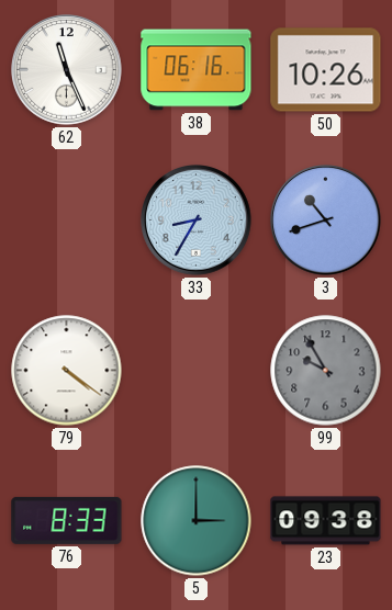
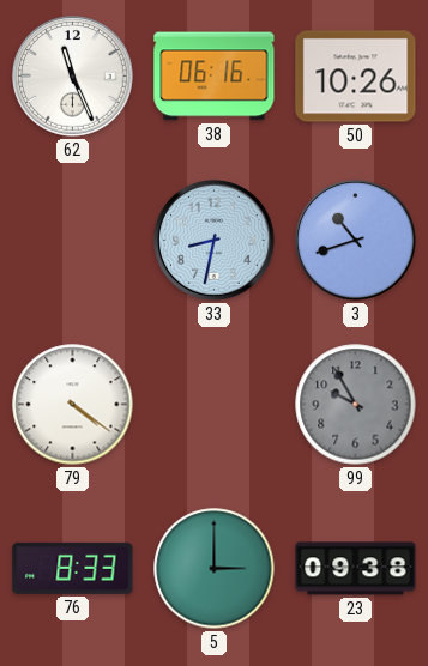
33: 8:35 -> 8:32 (215, 241)
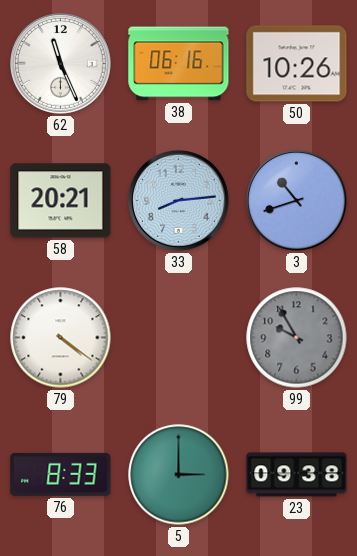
58: none -> 20:21 (61, 201)
33: 8:32 -> 8:14 (179, 201)
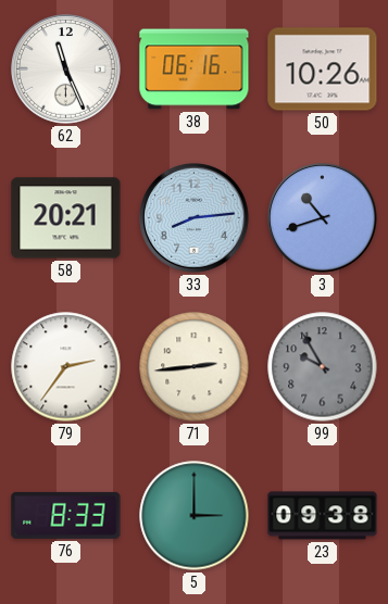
79: 4:21 -> 2:36 (66, 367)
71: none -> 2:44 (195, 367)
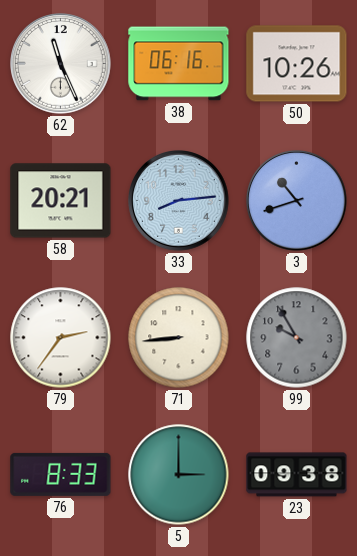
71: 2:44 -> 8:44 (179, 338)
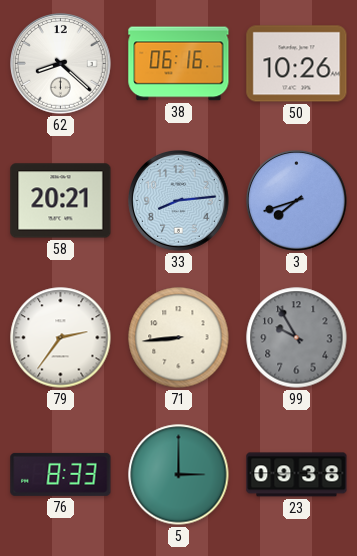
62: 11:26 -> 8:22 (61, 64)
3: 10:42 -> 7:42 (297, 201)
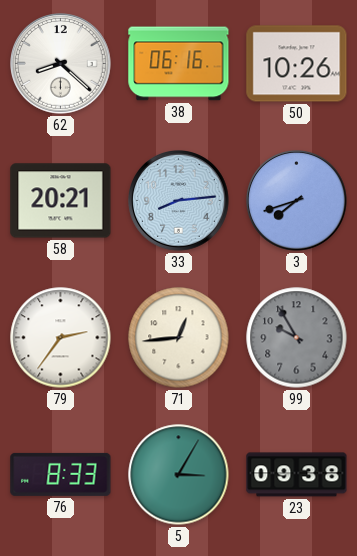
71: 8:44 -> 12:44 (179, 338)
5: 3:00 -> 3:05 (179, 475)
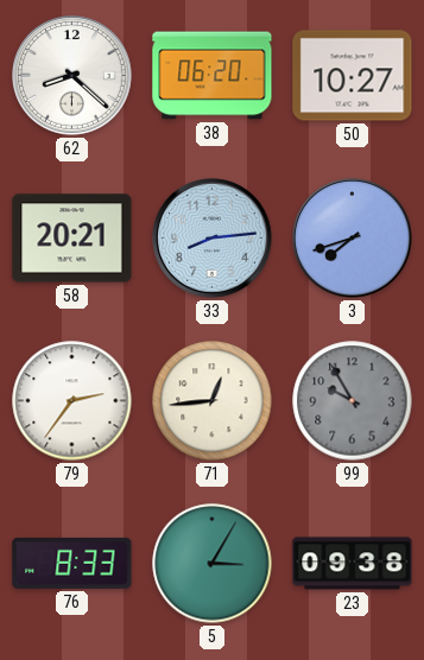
38: 06:16 -> 06:20 (213, 76)
50: 10:26 -> 10:27 (353, 76)
